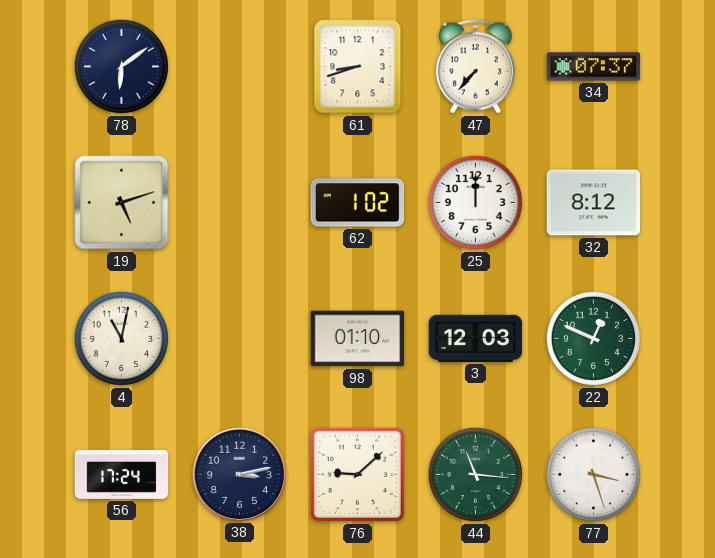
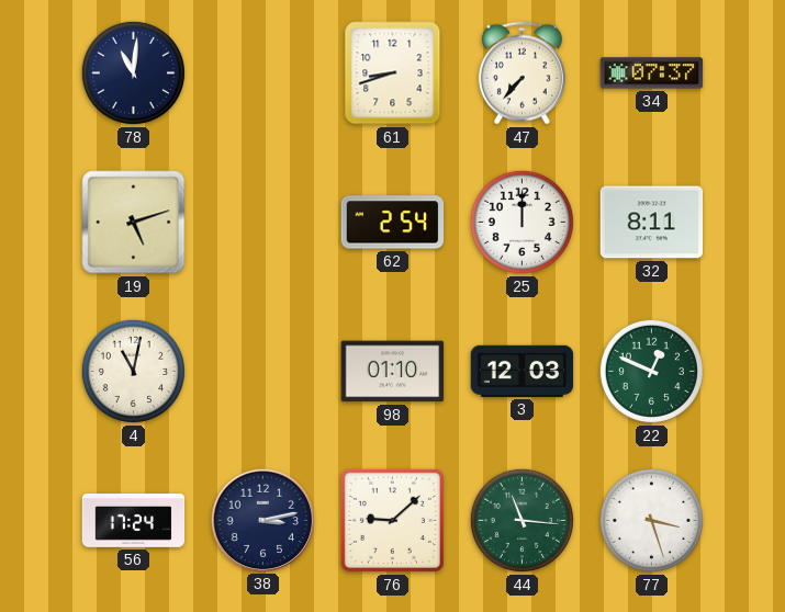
78: 6:09 -> 11:01 (133, 72)
62: 1:02 -> 2:54 (393, 223)
32: 8:12 -> 8:11 (652, 223)
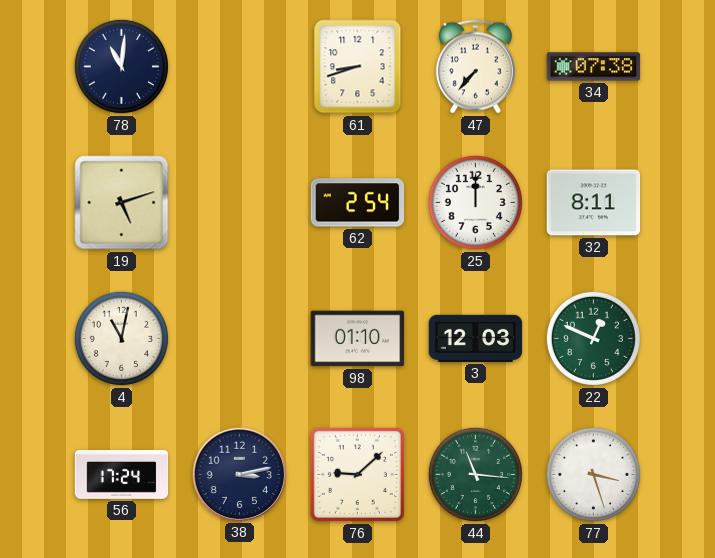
34: 07:37 -> 07:38 (594, 67)
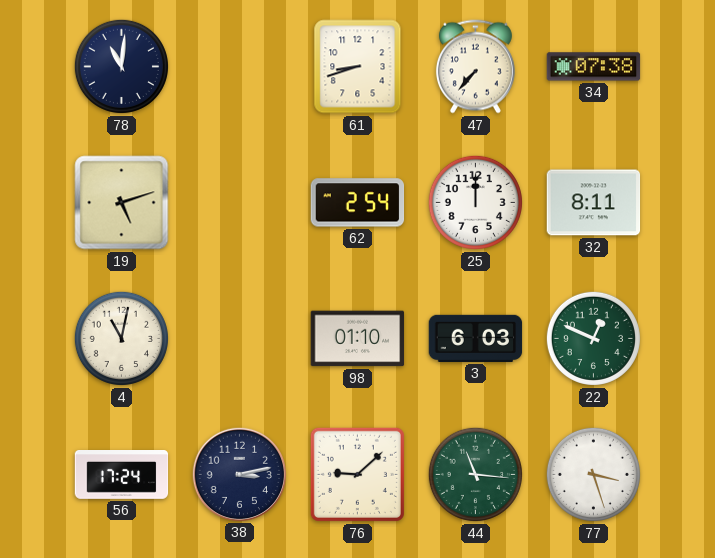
3: 12:03 -> 6:03 (476, 338)
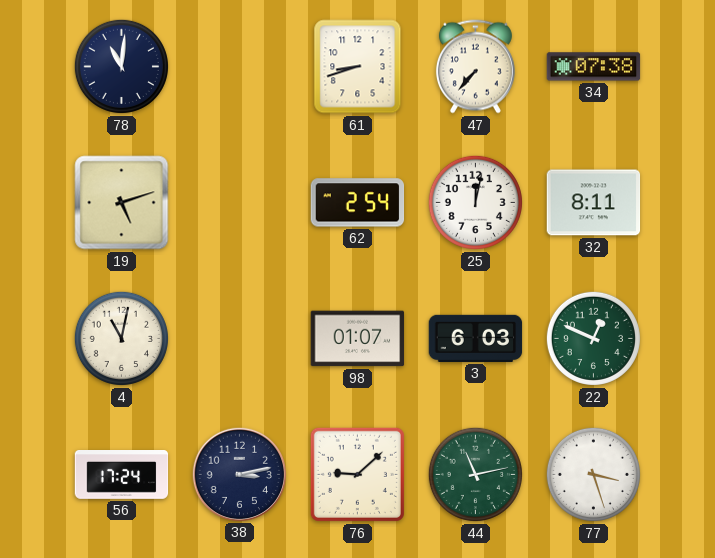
25: 12:00 -> 12:02 (475, 202)
98: 01:10 -> 01:07 (358, 339)
44: 11:16 -> 11:13 (475, 474)
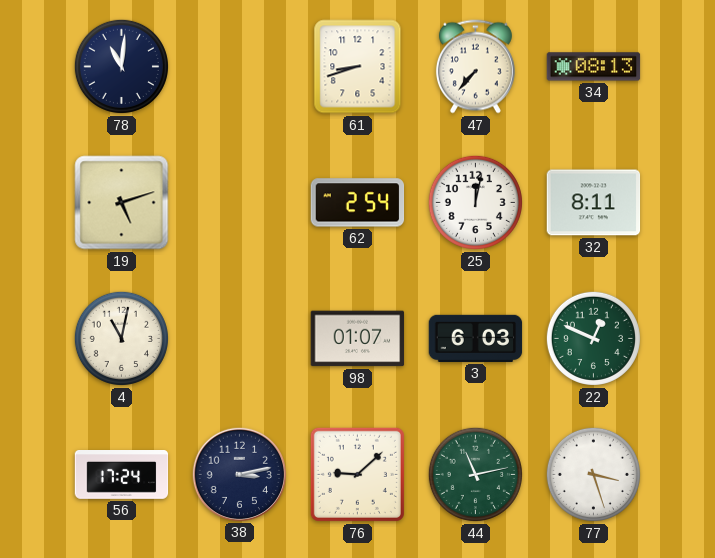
34: 07:38 -> 08:13 (594, 67)
